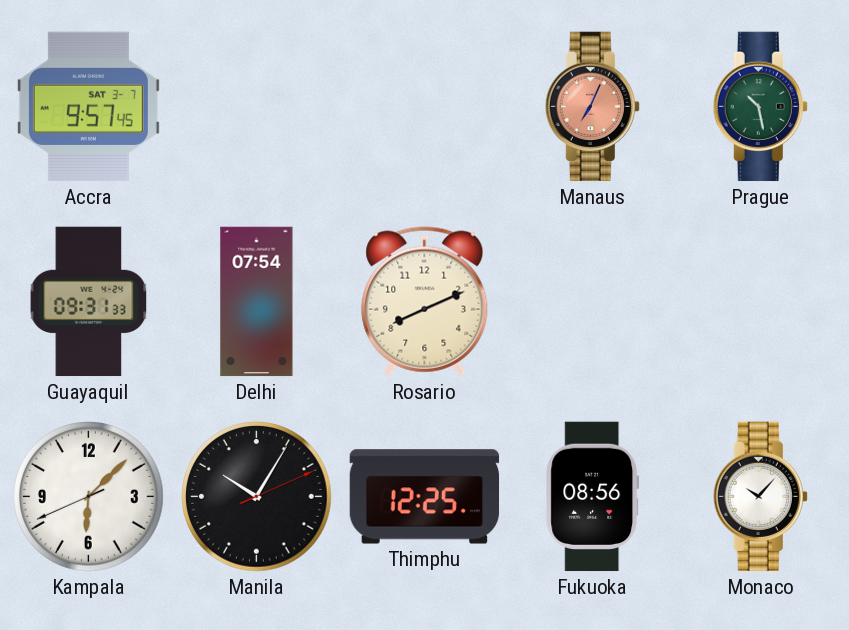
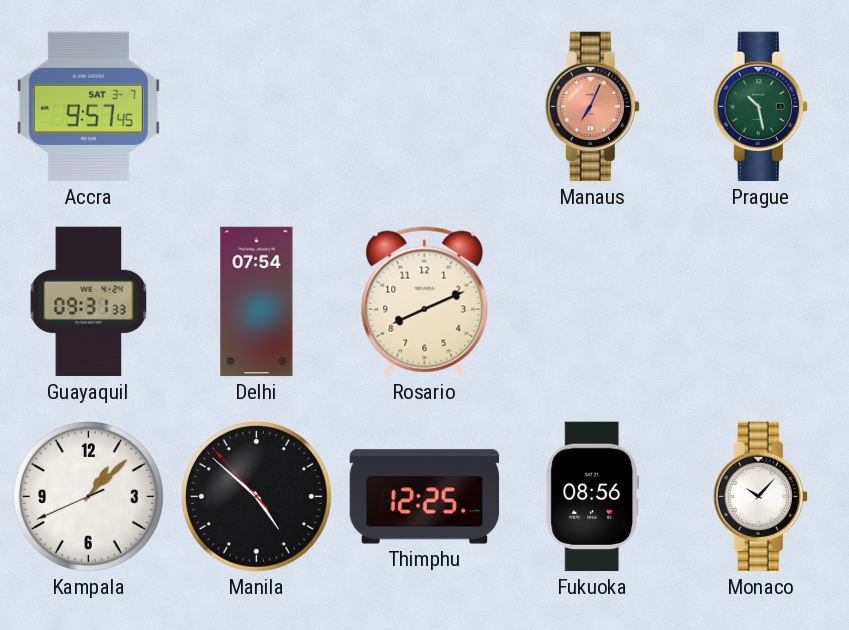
Kampala: 6:07 -> 1:07 (89, 497)
Manila: 10:05 -> 4:51 (257, 497)
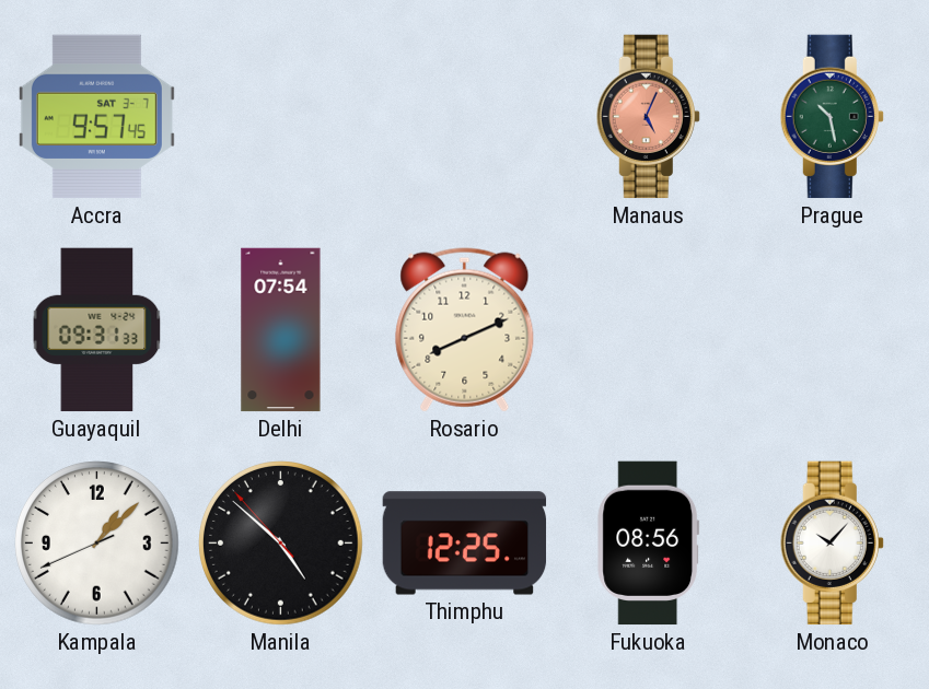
Manaus: 7:04 -> 5:04 (648, 117)
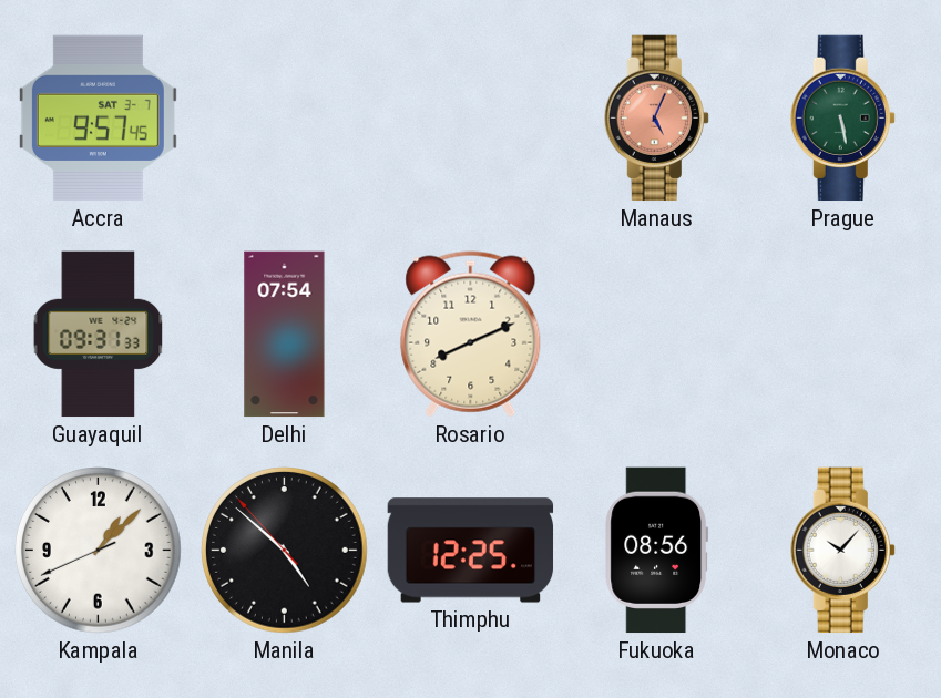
Prague: 10:28 -> 5:28 (842, 119)
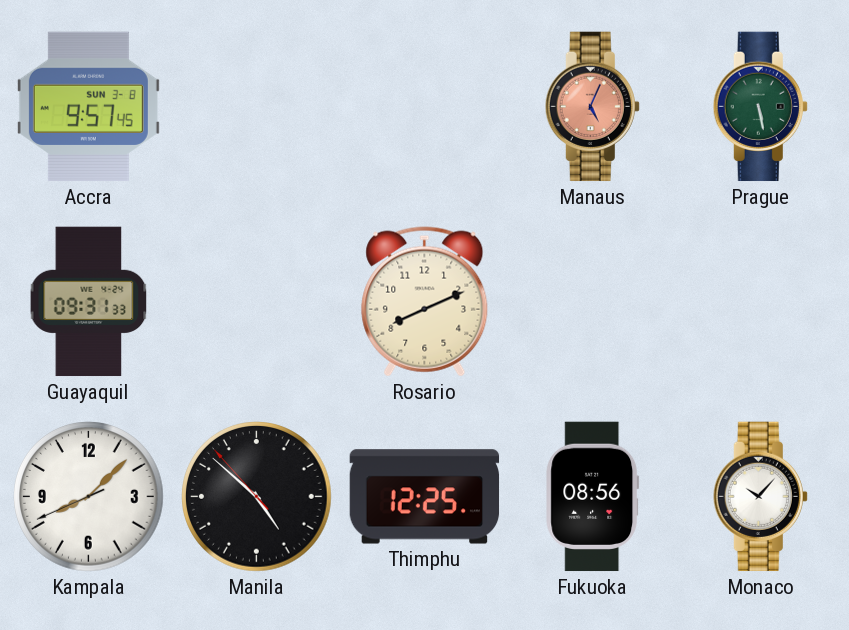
Accra date: SAT 3-7 -> SUN 3-8 (88, 107)
Delhi: 07:54 -> none (285, 335)
Kampala: 1:07 -> 8:07 (89, 497)
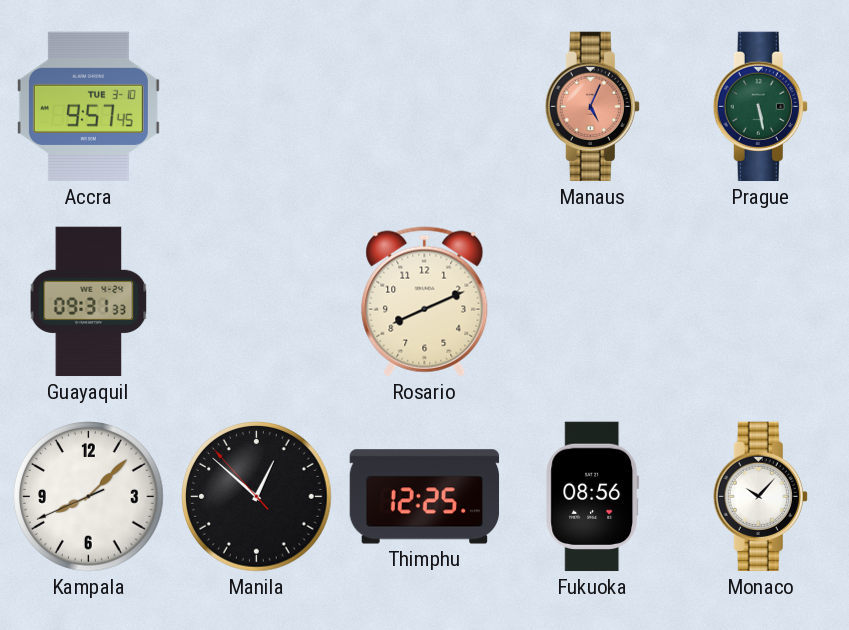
Accra date: SUN 3-8 -> TUE 3-10 (88, 107)
Manila: 4:51 -> 12:51 (257, 497)
